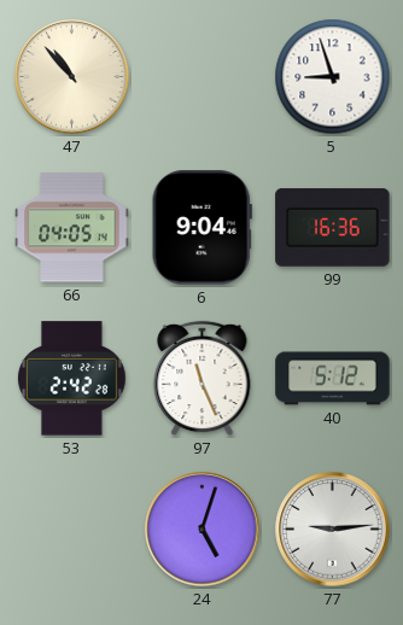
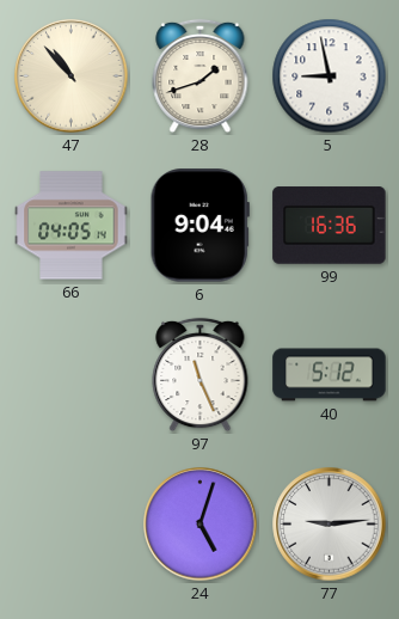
28: none -> 1:42 (201, 76)
5: 8:57 -> 8:58 (330, 76)
53: 2:42 -> none (71, 379)
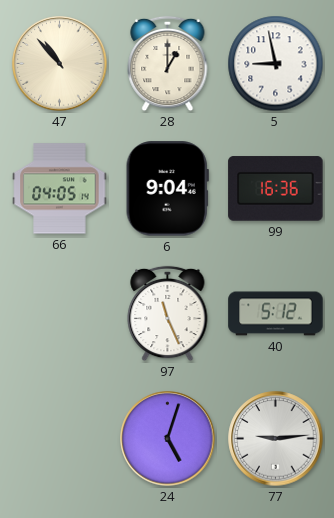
28: 1:42 -> 1:00 (168, 64)
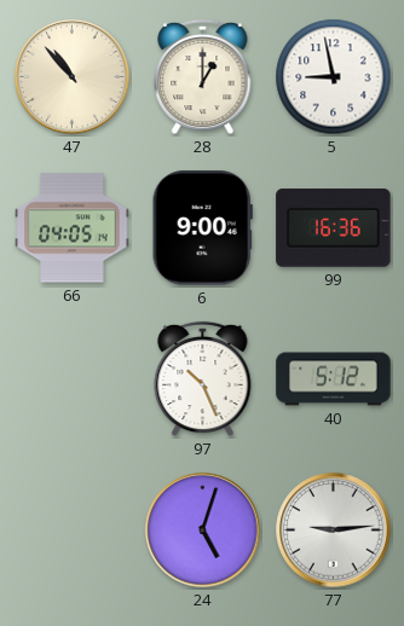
6: 9:04 -> 9:00 (202, 228)
97: 11:26 -> 10:26 (203, 379)
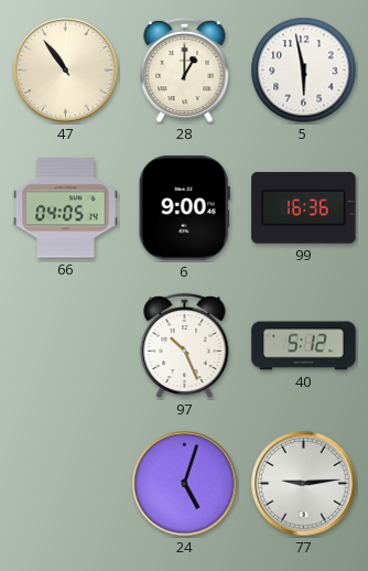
47: 10:53 -> 10:54 (66, 71)
5: 8:58 -> 5:58 (304, 71)
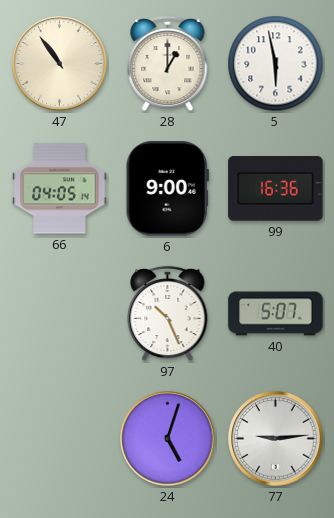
40: 5:12 -> 5:07 (276, 314)
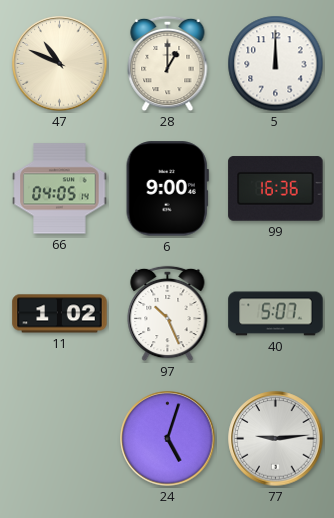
47: 10:54 -> 10:49 (60, 64)
5: 5:58 -> 12:00 (276, 64)
11: none -> 1:02 (60, 314)
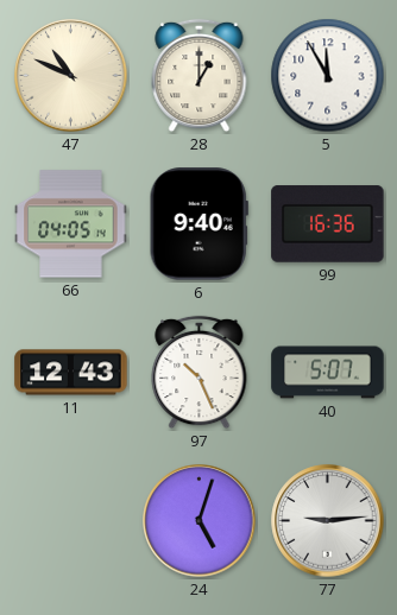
5: 12:00 -> 11:55 (328, 76)
6: 9:00 -> 9:40 (198, 224)
11: 1:02 -> 12:43 (71, 373)
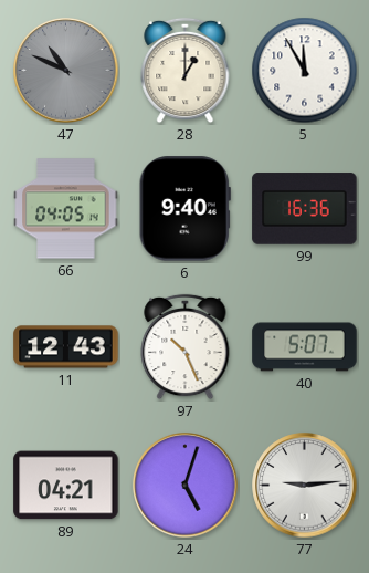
47 dial: cream -> grey (66, 71)
89: none -> 04:21 (66, 486)
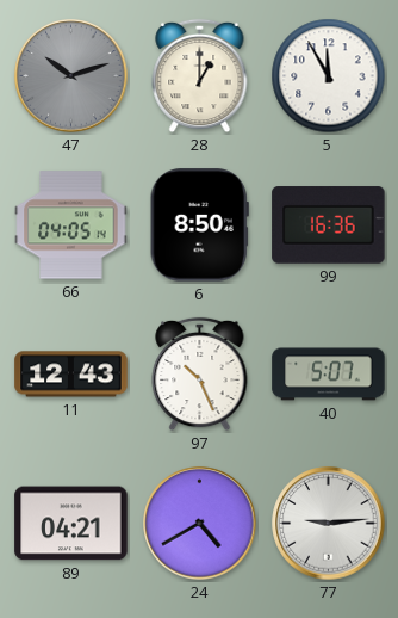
47: 10:49 -> 10:12 (71, 76)
6: 9:40 -> 8:50 (199, 225)
24: 5:03 -> 4:40 (200, 524)
